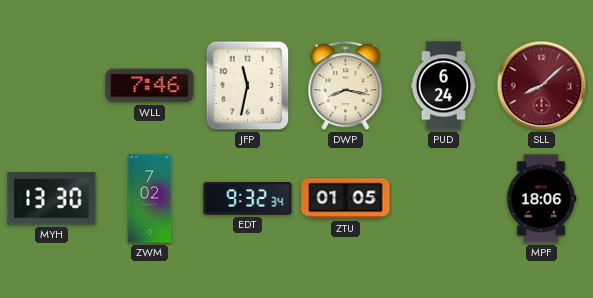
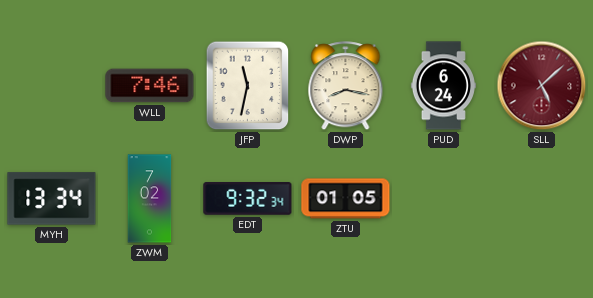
SLL: 8:08 -> 5:08 (542, 86)
MYH: 13:30 -> 13:34 (52, 199)
MPF: 18:06 -> none (541, 199)
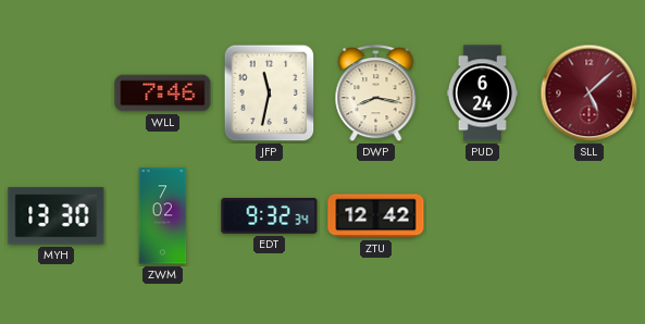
MYH: 13:34 -> 13:30 (57, 216)
ZTU: 01:05 -> 12:42 (376, 216)
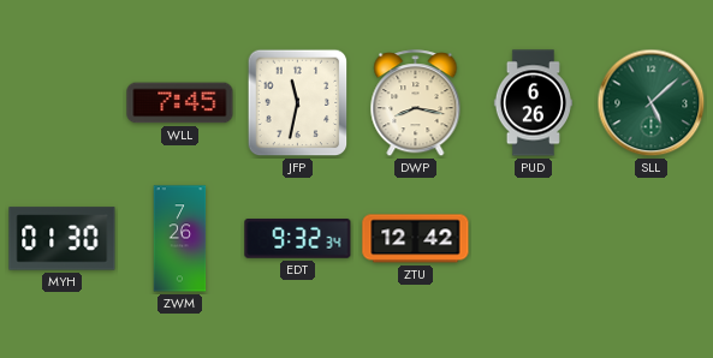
WLL: 7:46 -> 7:45 (180, 103)
PUD: 6:24 -> 6:26 (533, 103)
SLL dial: burgundy -> green (652, 103)
MYH: 13:30 -> 01:30 (63, 239)
ZWM: 7:02 -> 7:26 (180, 239)
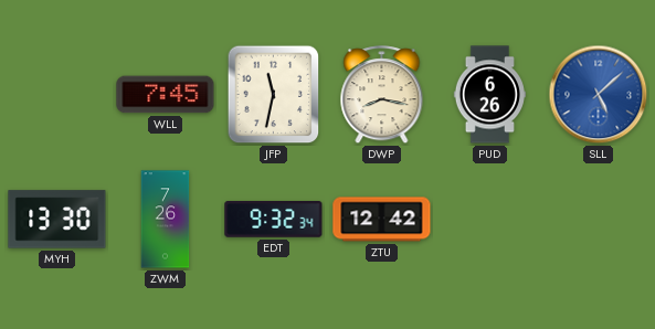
SLL dial: green -> blue (599, 95)
MYH: 01:30 -> 13:30 (57, 220)
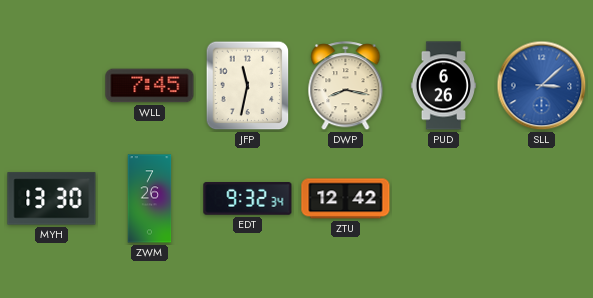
SLL: 5:08 -> 3:08 (542, 86)
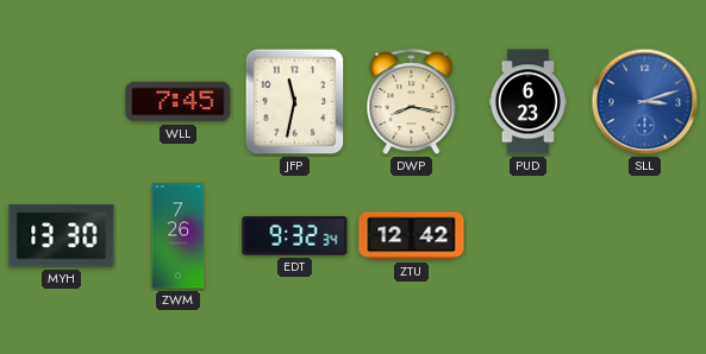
PUD: 6:26 -> 6:23 (527, 102)
SLL: 3:08 -> 3:12 (645, 102)
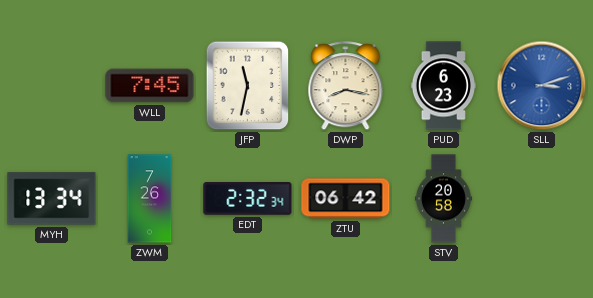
MYH: 13:30 -> 13:34 (52, 199)
EDT: 9:32 -> 2:32 (248, 199)
ZTU: 12:42 -> 06:42 (346, 199)
STV: none -> 20:58 (443, 199)
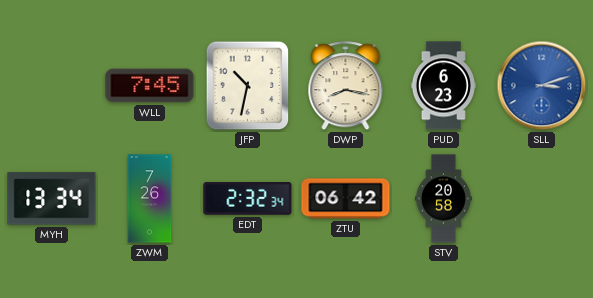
JFP: 11:32 -> 10:32 (248, 86)
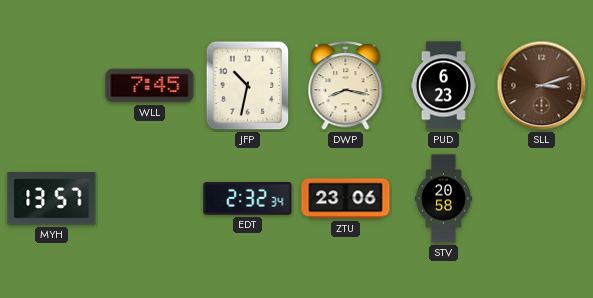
SLL dial: blue -> brown (542, 86)
MYH: 13:34 -> 13:57 (52, 199)
ZWM: 7:26 -> none (150, 199)
ZTU: 06:42 -> 23:06 (346, 199)
